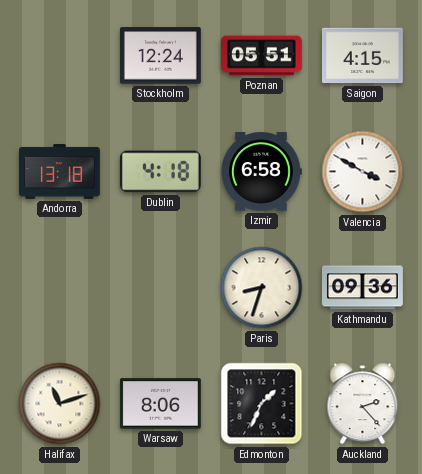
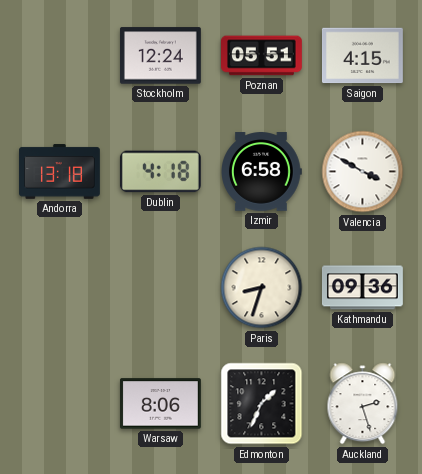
Halifax: 11:12 -> none (60, 404)
Auckland: 2:23 -> 2:27 (363, 404)
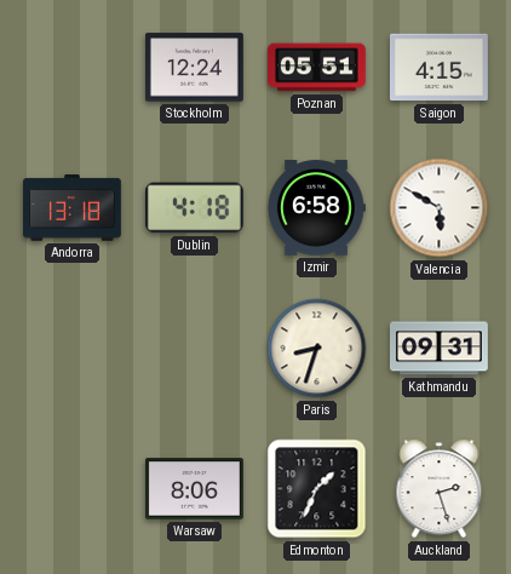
Valencia: 3:50 -> 5:50 (440, 208)
Kathmandu: 09:36 -> 09:31 (440, 349)
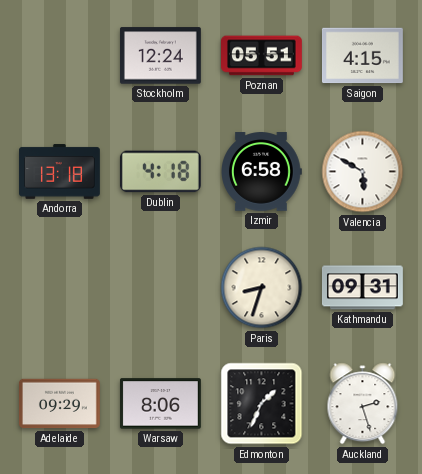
Adelaide: none -> 09:29 (59, 404)
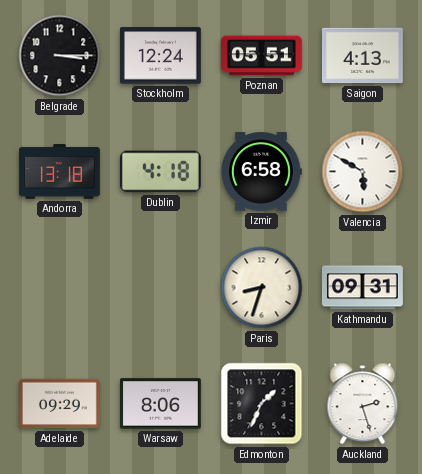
Belgrade: none -> 3:15 (60, 56)
Saigon: 4:15 -> 4:13 (362, 56)
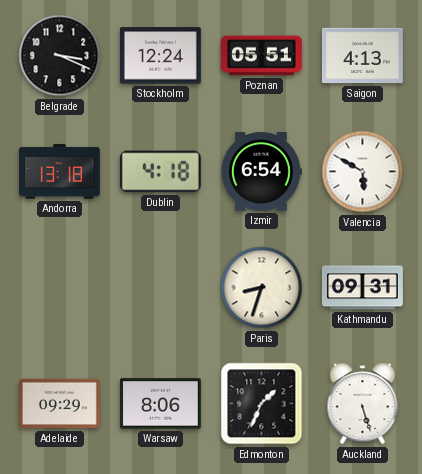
Belgrade: 3:15 -> 3:19 (60, 56)
Izmir: 6:58 -> 6:54 (262, 172)
Auckland: 2:27 -> 5:27 (363, 404)
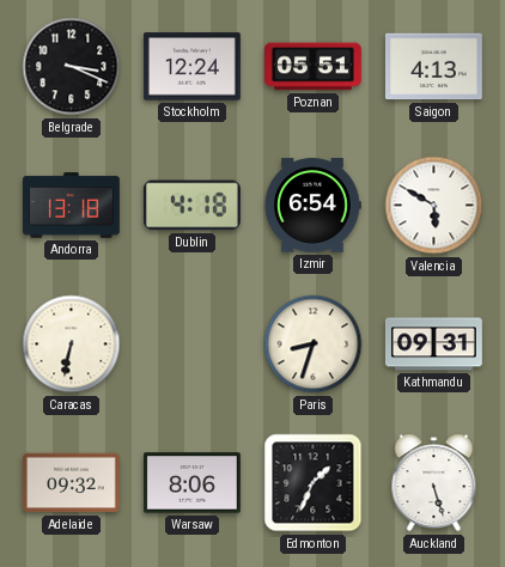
Caracas: none -> 6:32 (72, 345)
Adelaide: 09:29 -> 09:32 (71, 483)
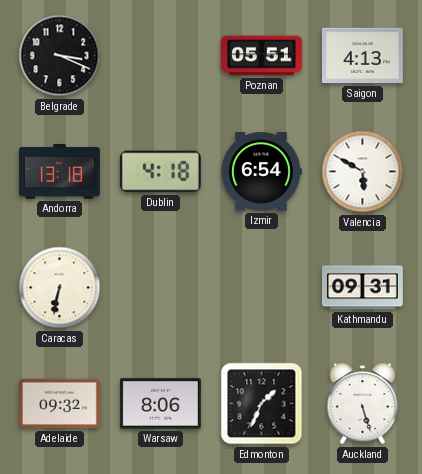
Stockholm: 12:24 -> none (191, 67)
Paris: 8:33 -> none (314, 345)
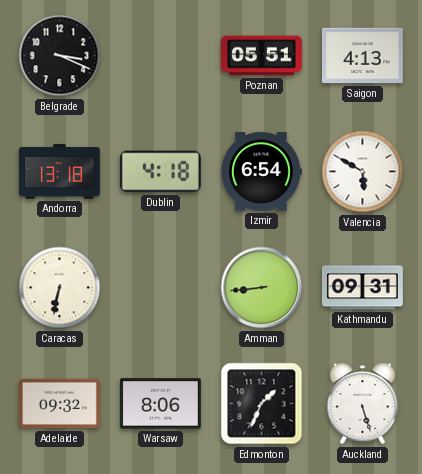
Amman: none -> 8:44 (262, 288)
